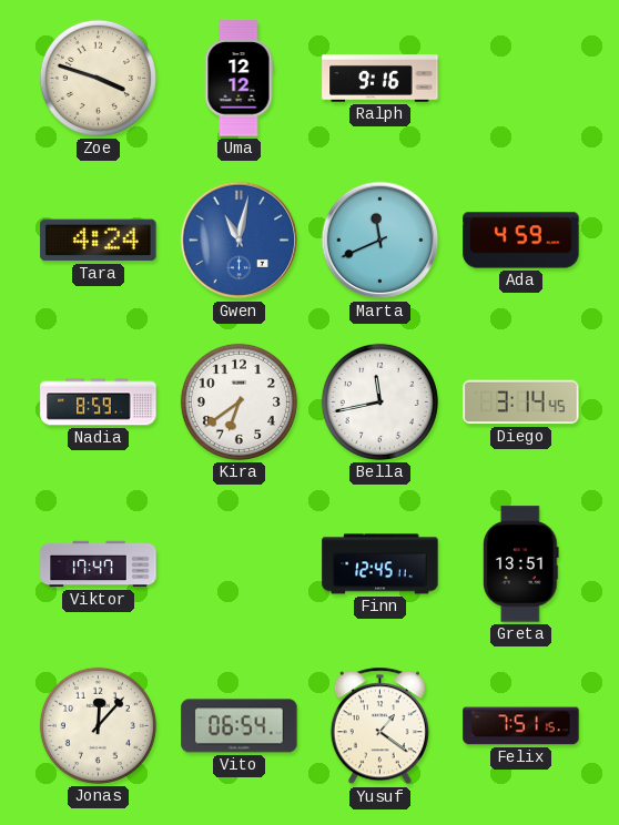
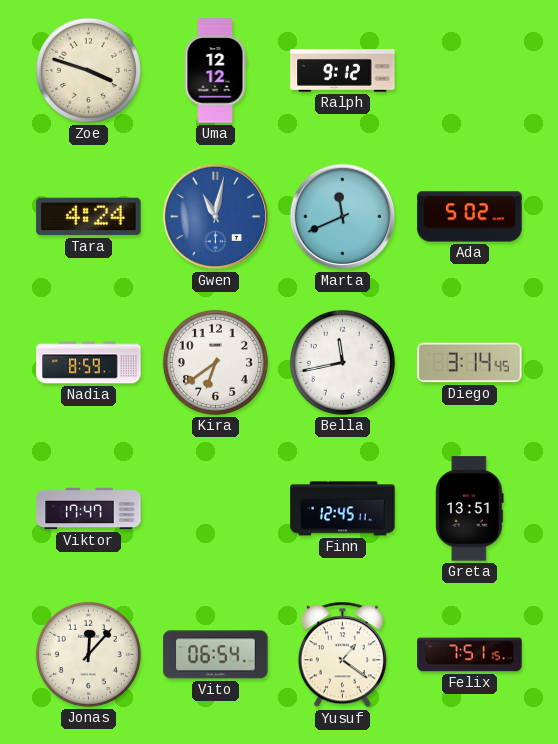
Ralph: 9:16 -> 9:12 (343, 71)
Ada: 4:59 -> 5:02 (470, 217)
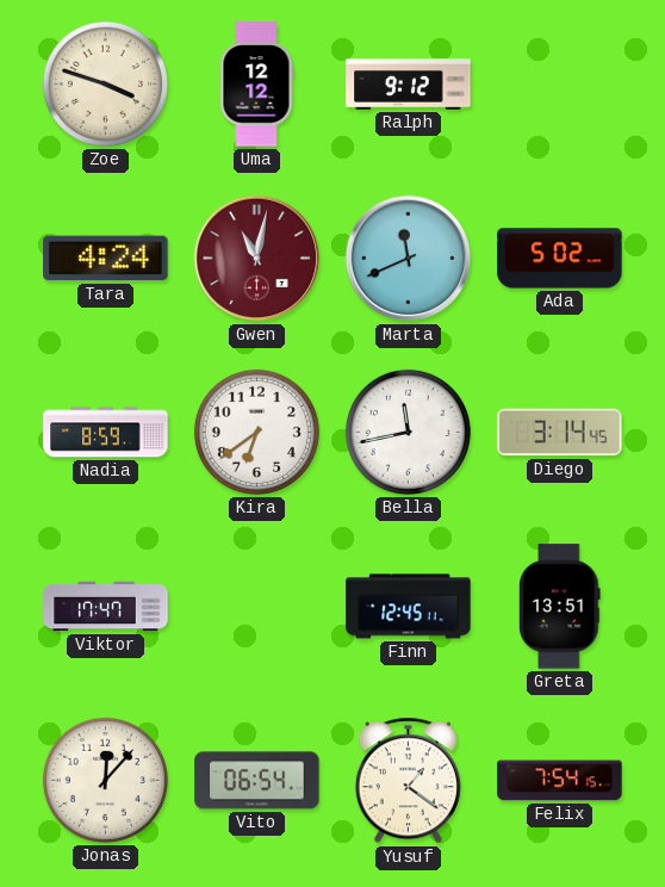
Gwen dial: blue -> burgundy (257, 259)
Felix: 7:51 -> 7:54 (560, 781)
